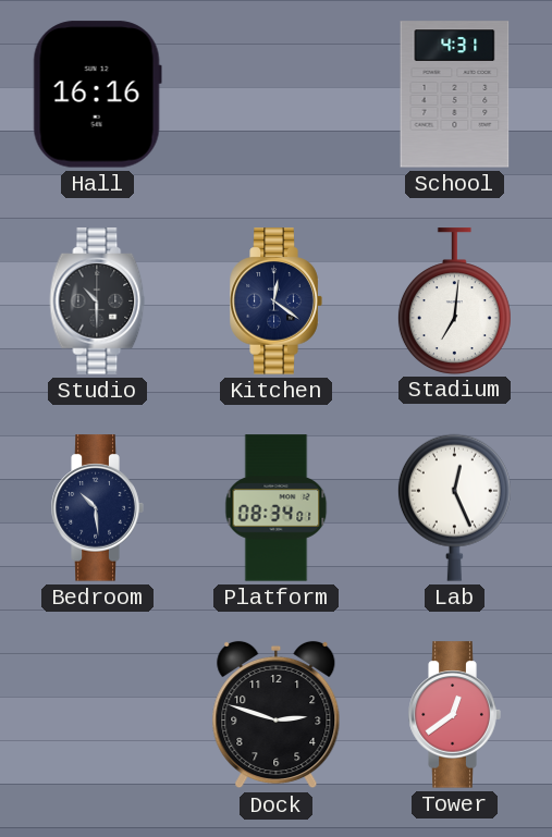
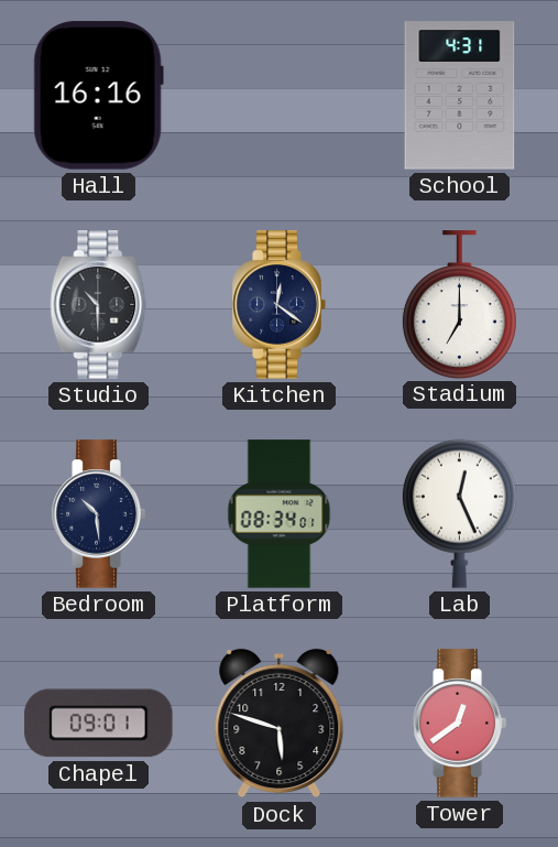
Stadium: 7:01 -> 7:00 (459, 304)
Chapel: none -> 09:01 (99, 724)
Dock: 2:48 -> 5:48 (280, 724)
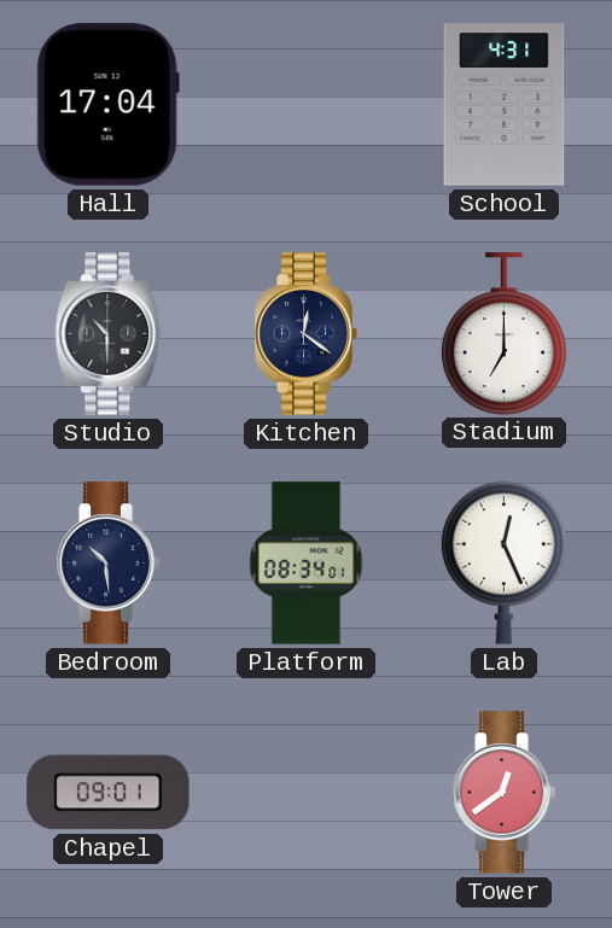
Hall: 16:16 -> 17:04 (107, 105)
Dock: 5:48 -> none (280, 724)
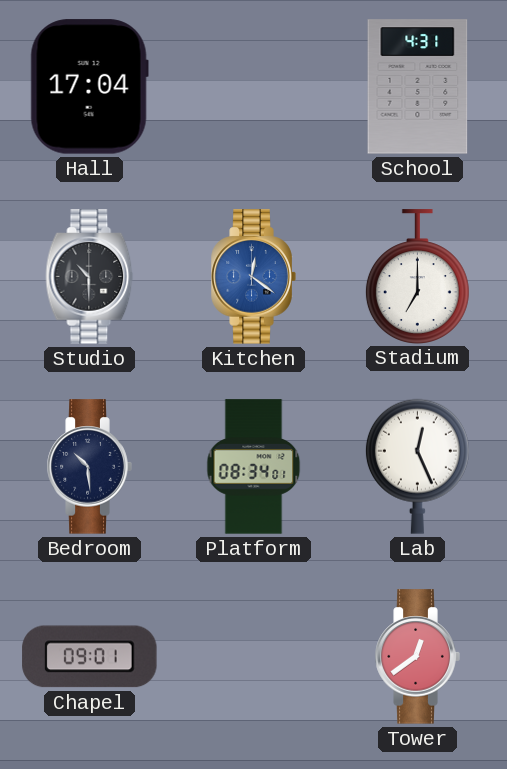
Kitchen dial: navy -> blue (253, 277)
